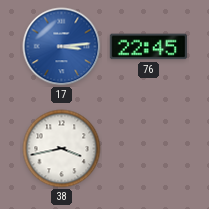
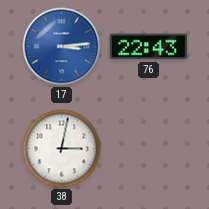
76: 22:45 -> 22:43 (148, 47)
38: 3:43 -> 3:02 (62, 149)
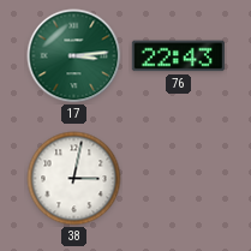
17 dial: blue -> green (74, 56)
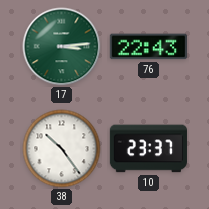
38: 3:02 -> 10:24 (62, 149)
10: none -> 23:37 (148, 149)
